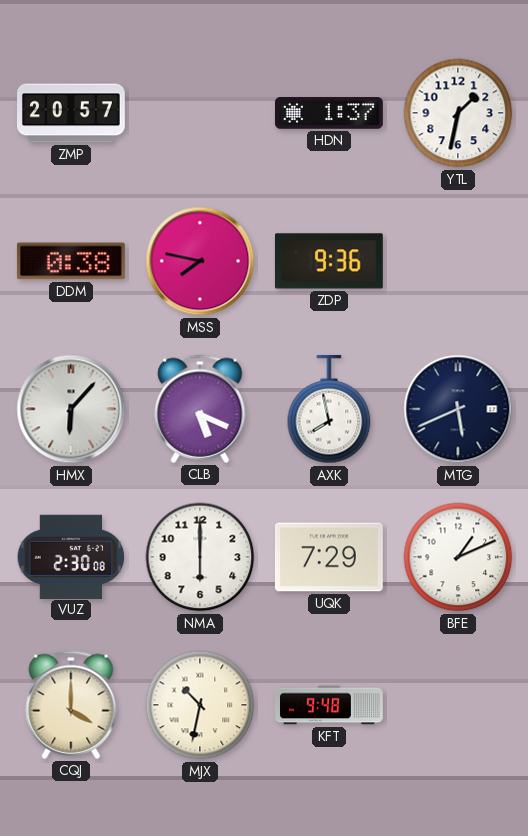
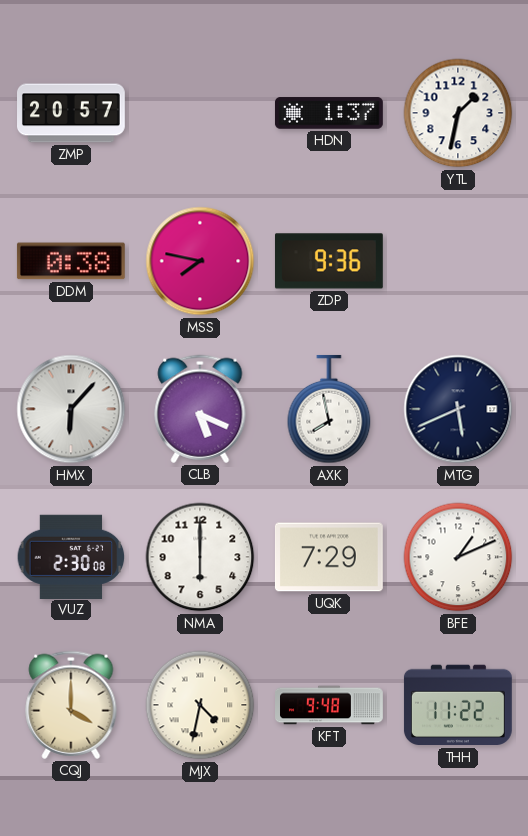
MJX: 10:32 -> 4:32 (200, 705)
THH: none -> 11:22 (458, 705)
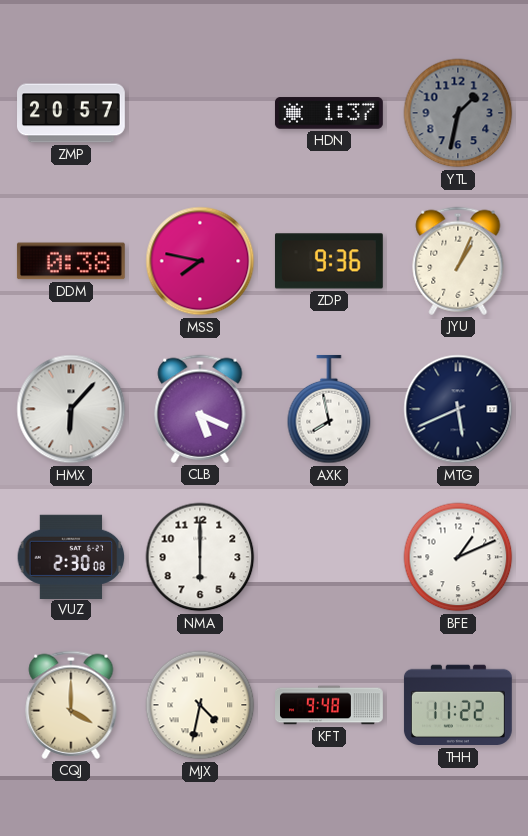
YTL dial: white -> grey (458, 113)
JYU: none -> 1:04 (458, 261)
UQK: 7:29 -> none (329, 557)
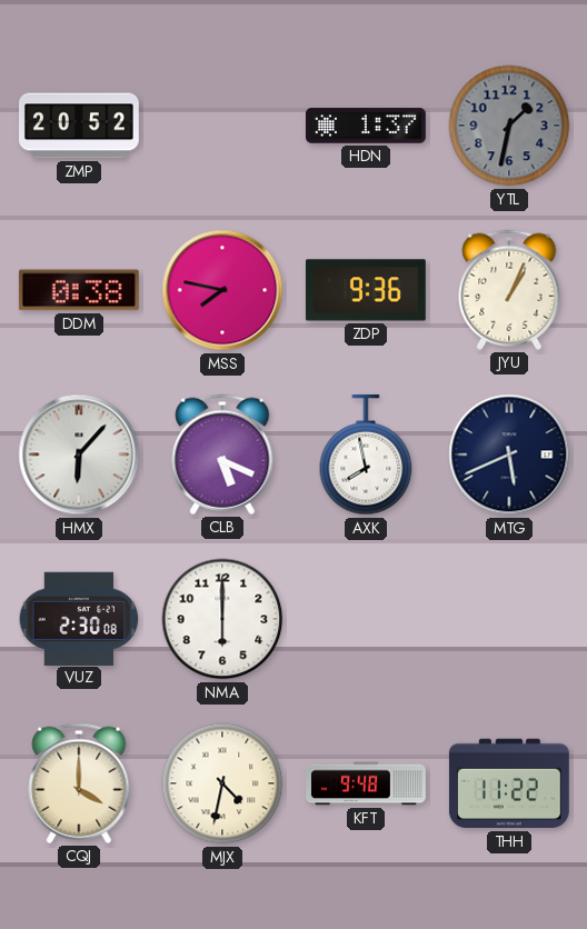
ZMP: 20:57 -> 20:52 (80, 126)
BFE: 1:11 -> none (458, 557)
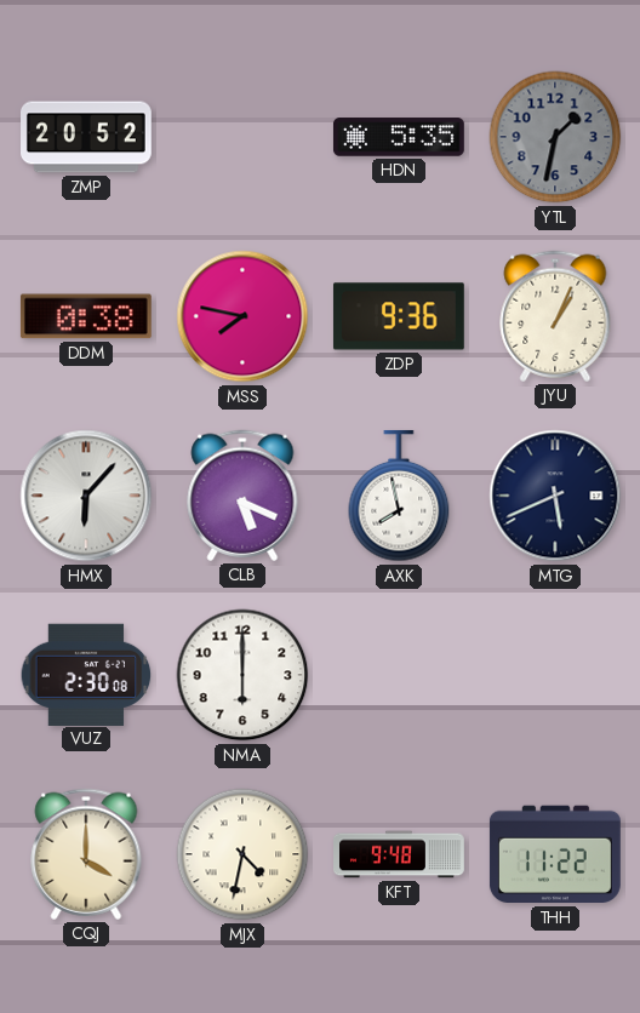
HDN: 1:37 -> 5:35 (399, 137)
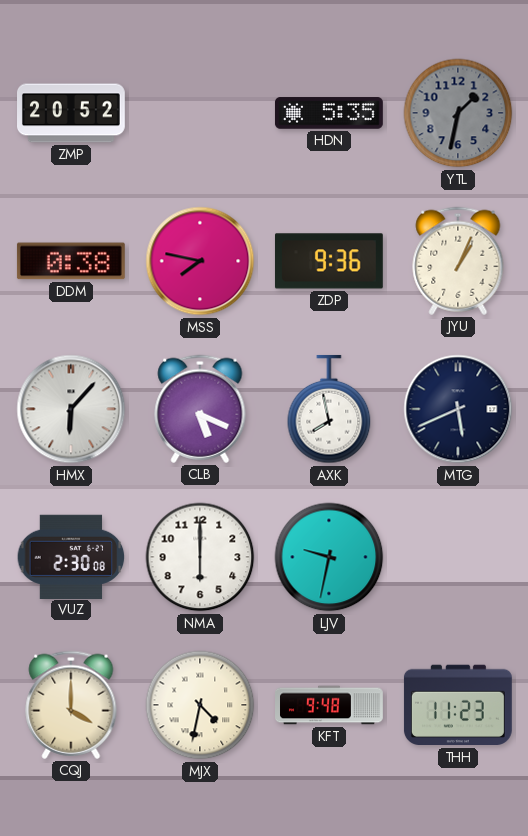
LJV: none -> 9:32 (329, 557)
THH: 11:22 -> 11:23 (458, 705)
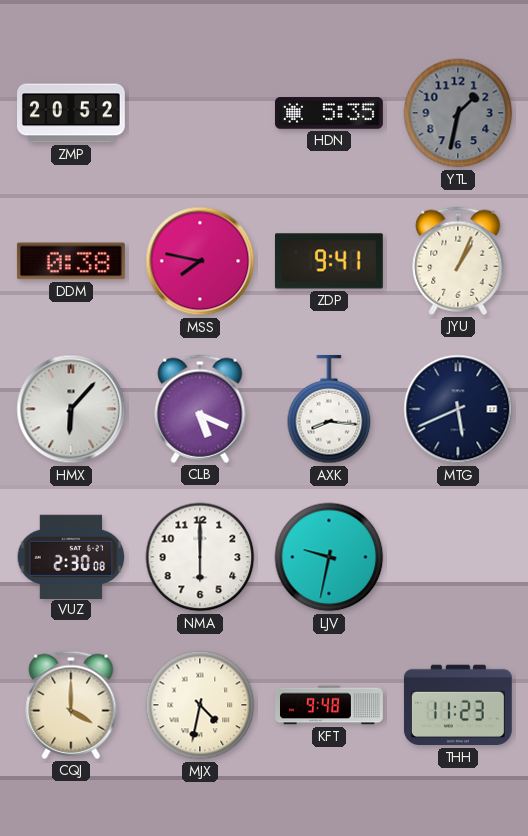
ZDP: 9:36 -> 9:41 (329, 261)
AXK: 7:58 -> 8:16 (329, 409)
